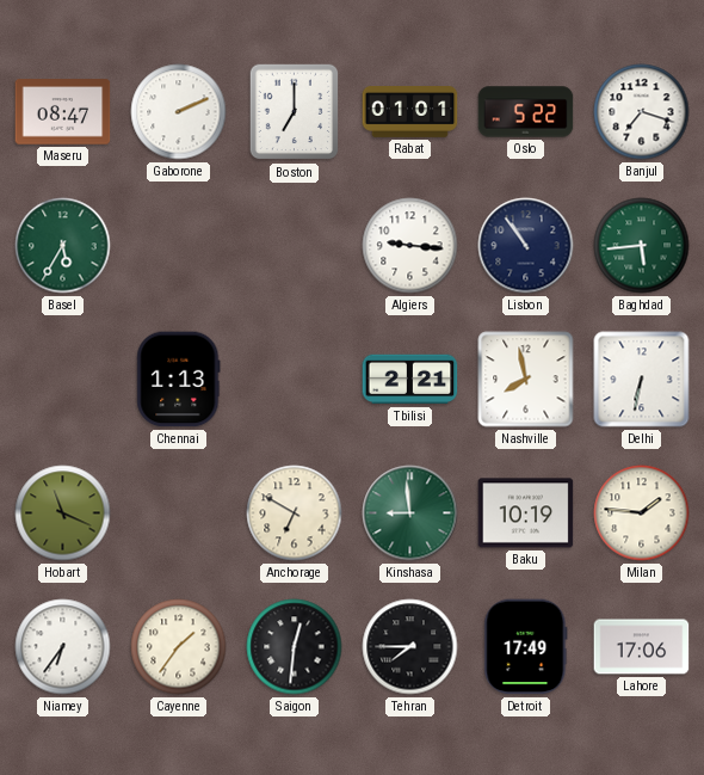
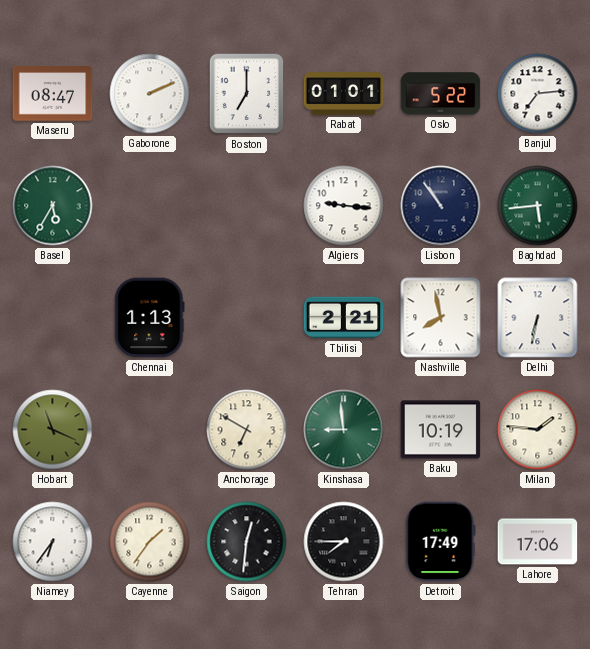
Banjul: 7:18 -> 7:14 (538, 94)
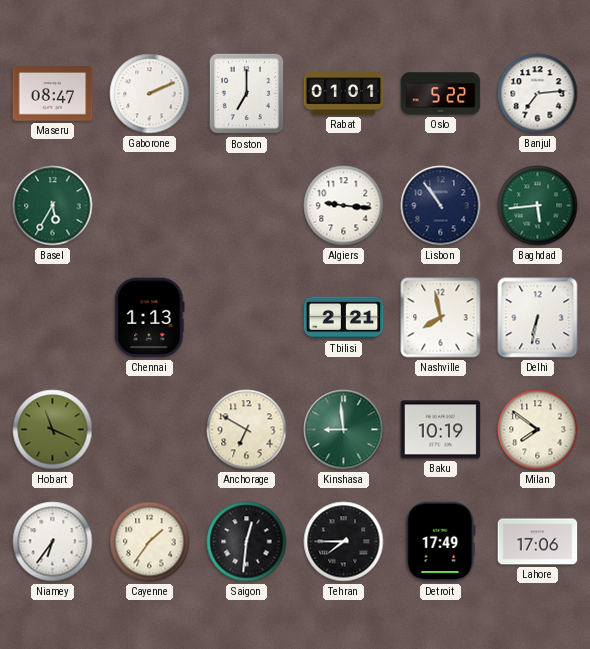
Milan: 1:46 -> 7:51 (538, 430)
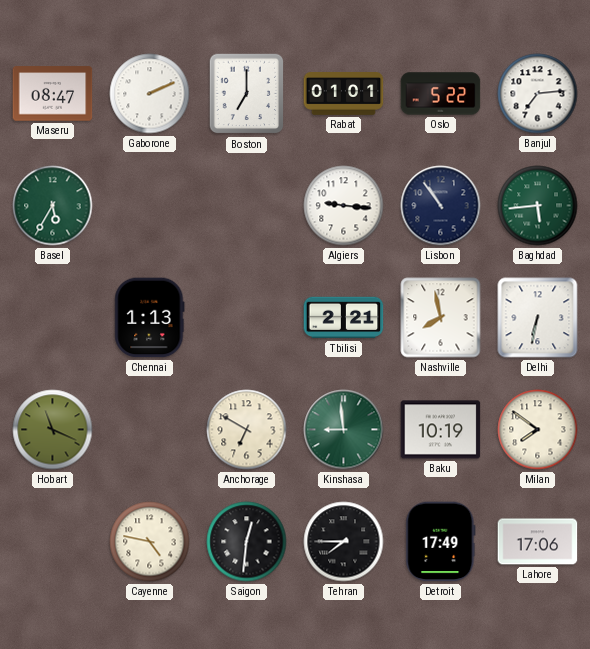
Niamey: 6:36 -> none (53, 542)
Cayenne: 1:36 -> 4:47 (150, 542)
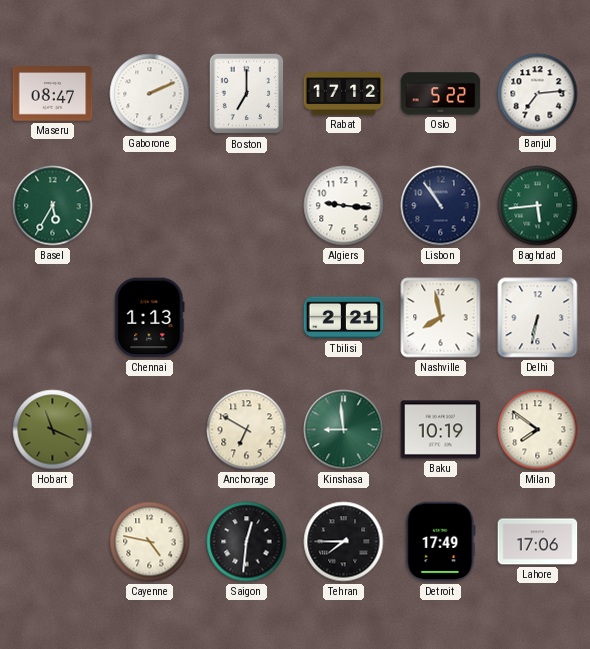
Rabat: 01:01 -> 17:12 (344, 94)
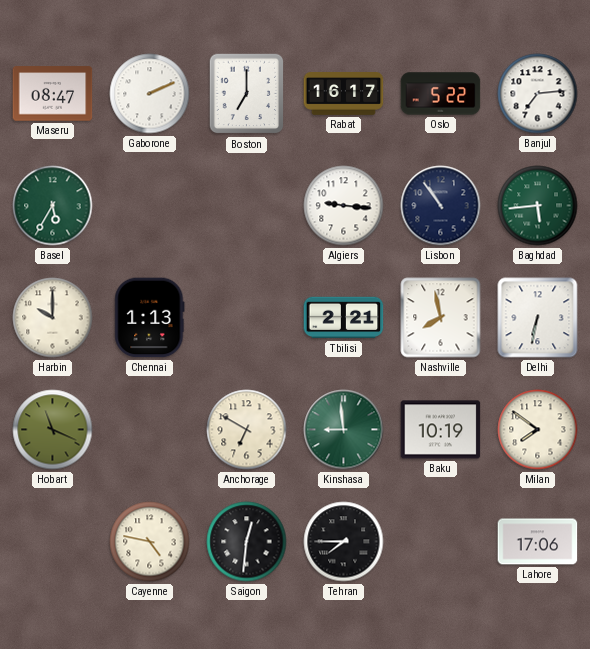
Rabat: 17:12 -> 16:17 (344, 94)
Harbin: none -> 10:00 (53, 318)
Detroit: 17:49 -> none (441, 542)
